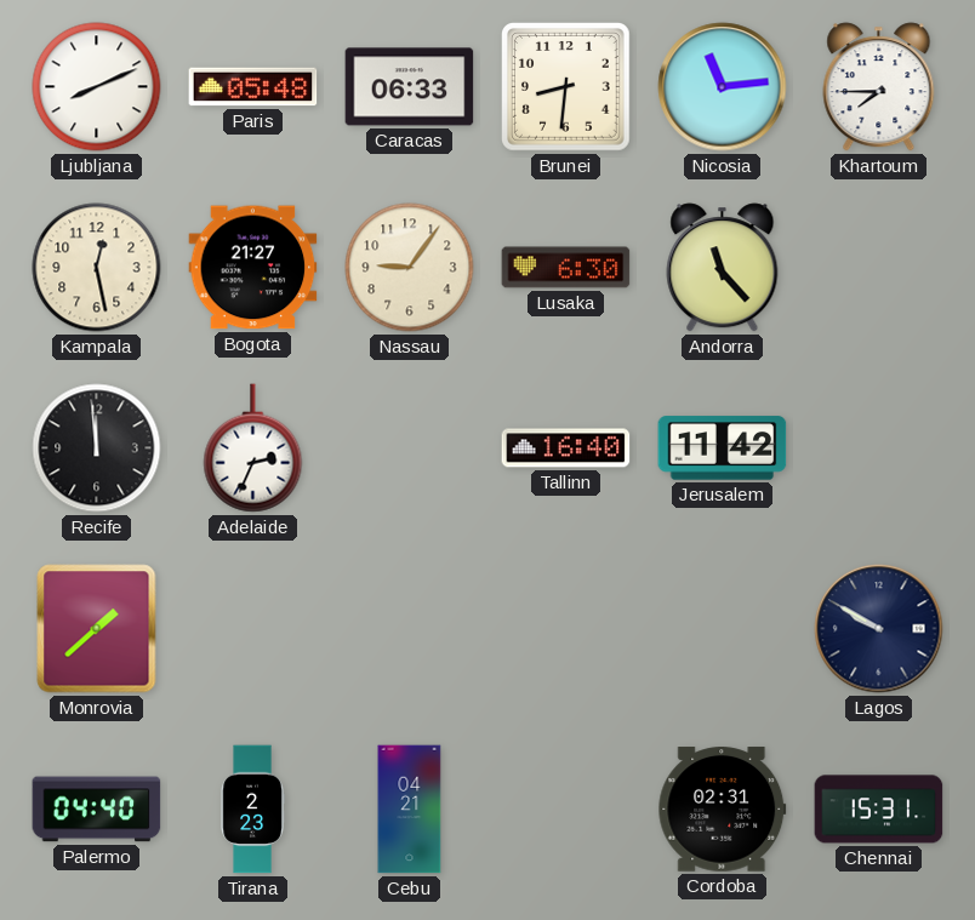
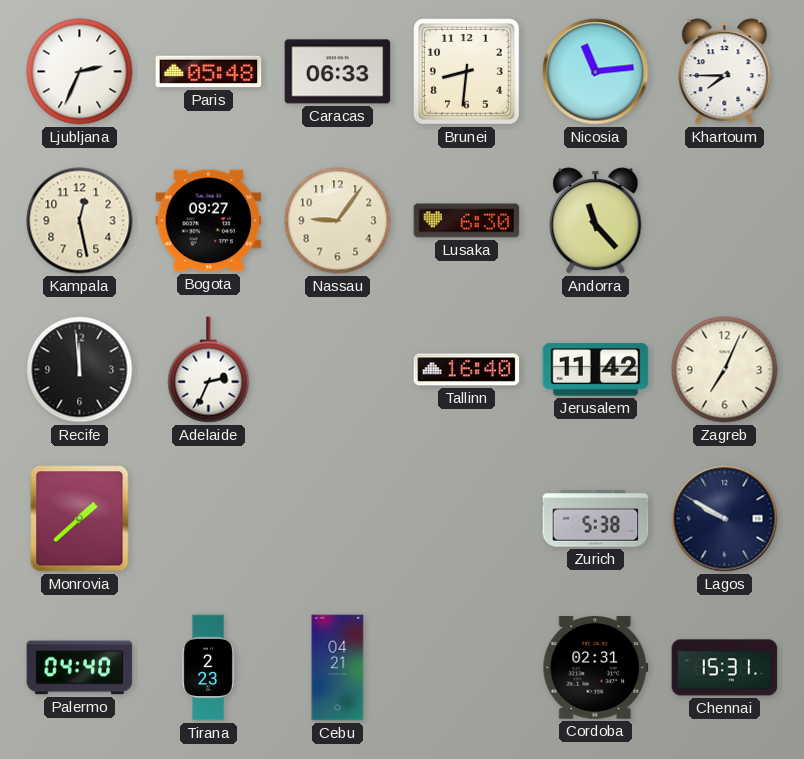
Ljubljana: 8:11 -> 2:34 (80, 72)
Bogota: 21:27 -> 09:27 (209, 221)
Zagreb: none -> 7:04 (725, 370)
Zurich: none -> 5:38 (596, 519)
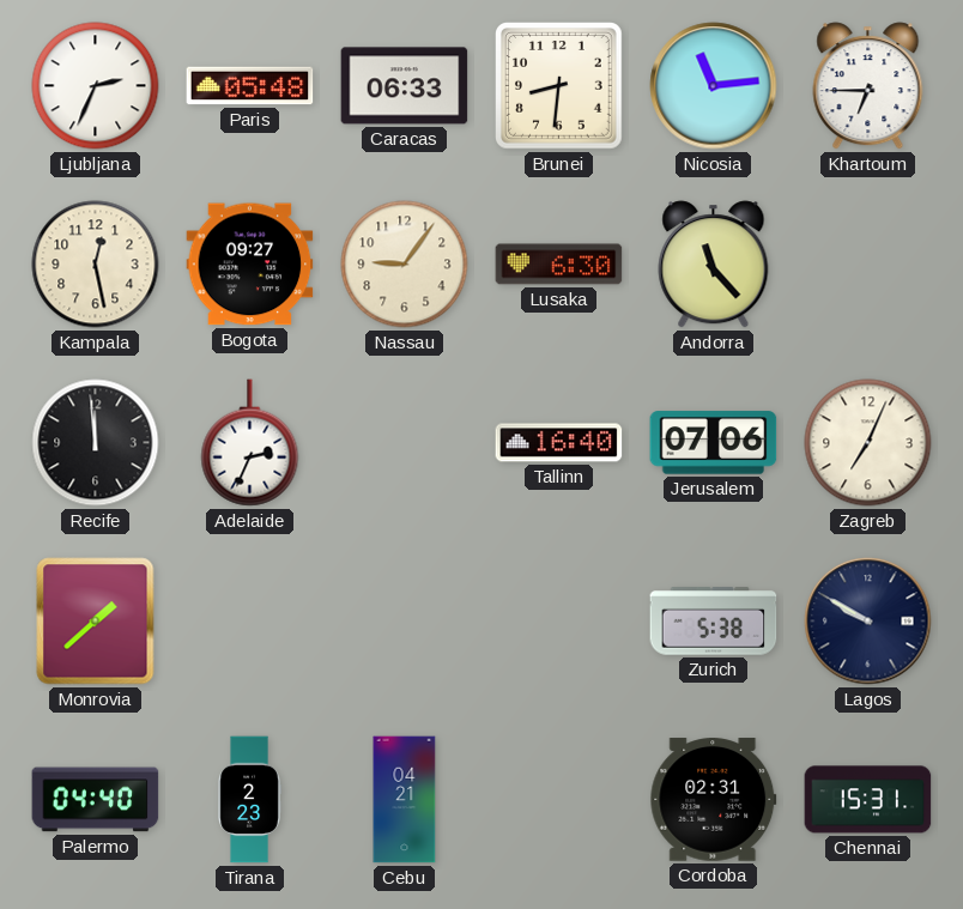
Khartoum: 7:45 -> 6:45 (868, 86)
Jerusalem: 11:42 -> 07:06 (714, 443)
